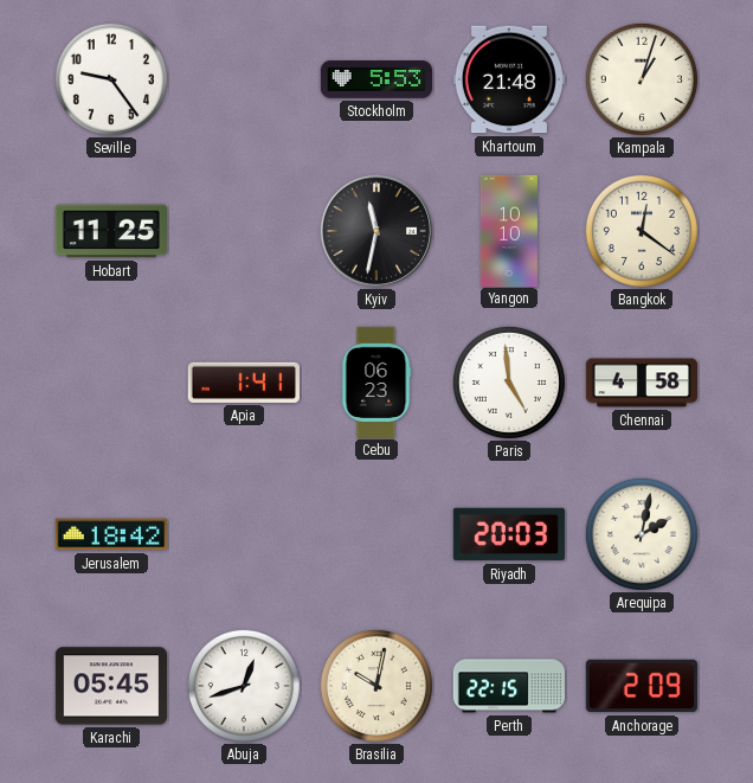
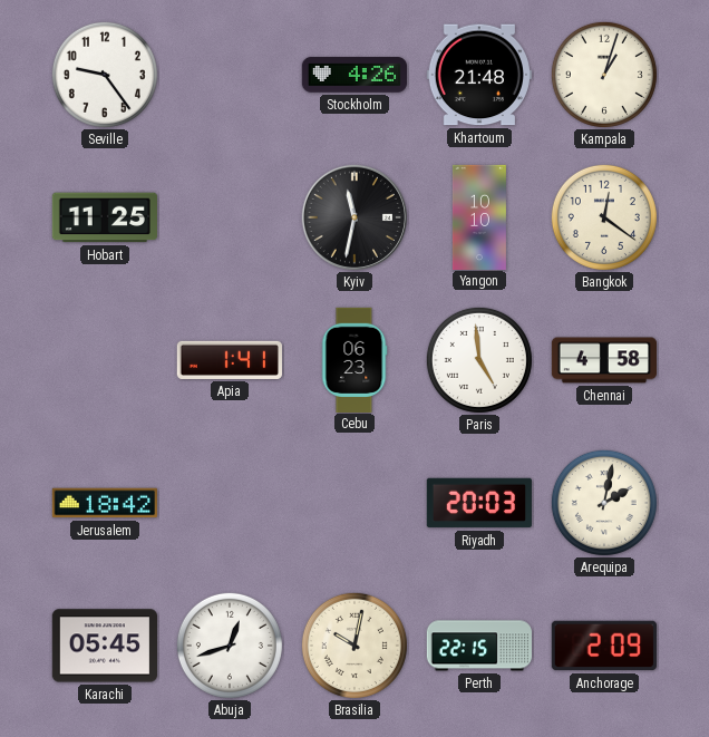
Stockholm: 5:53 -> 4:26 (353, 75)
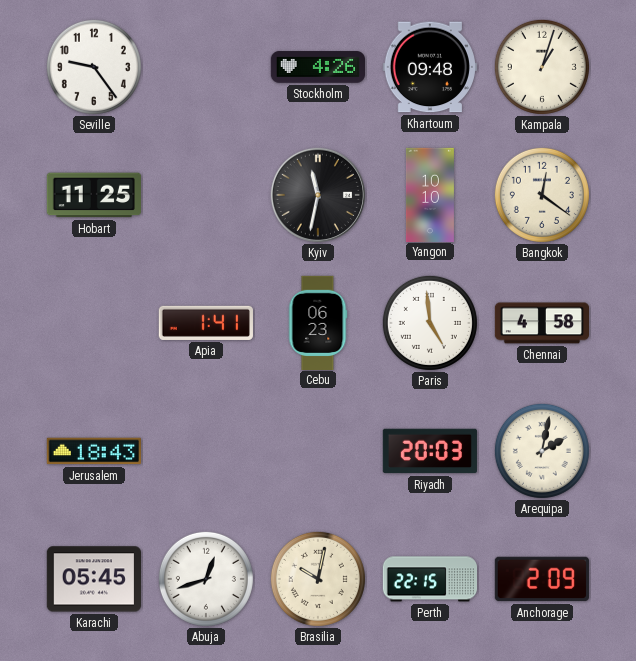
Khartoum: 21:48 -> 09:48 (430, 67)
Jerusalem: 18:42 -> 18:43 (94, 451)
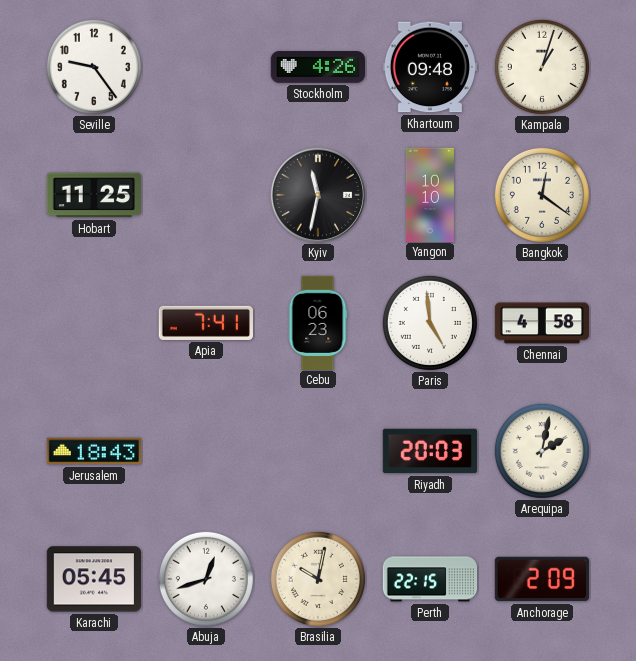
Apia: 1:41 -> 7:41 (206, 323)
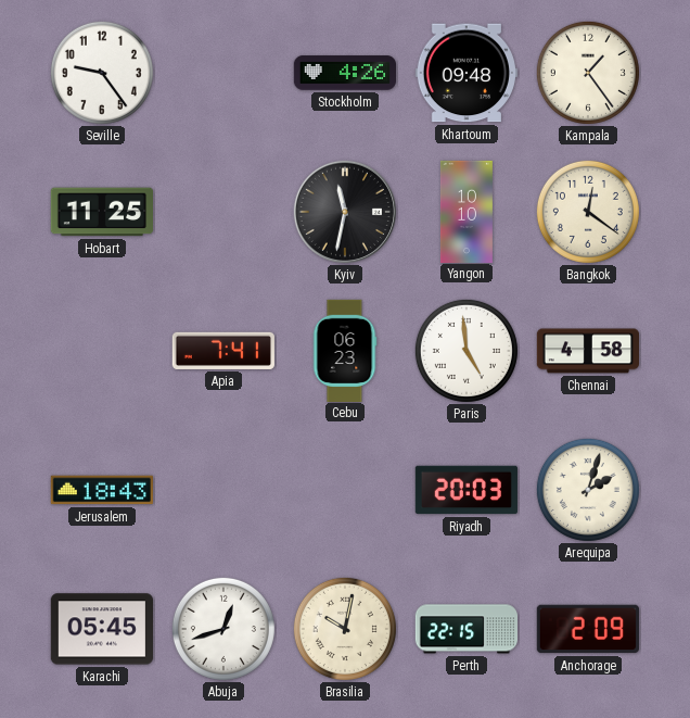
Kampala: 1:03 -> 1:24 (588, 73)
Arequipa: 2:02 -> 2:03 (588, 490)
